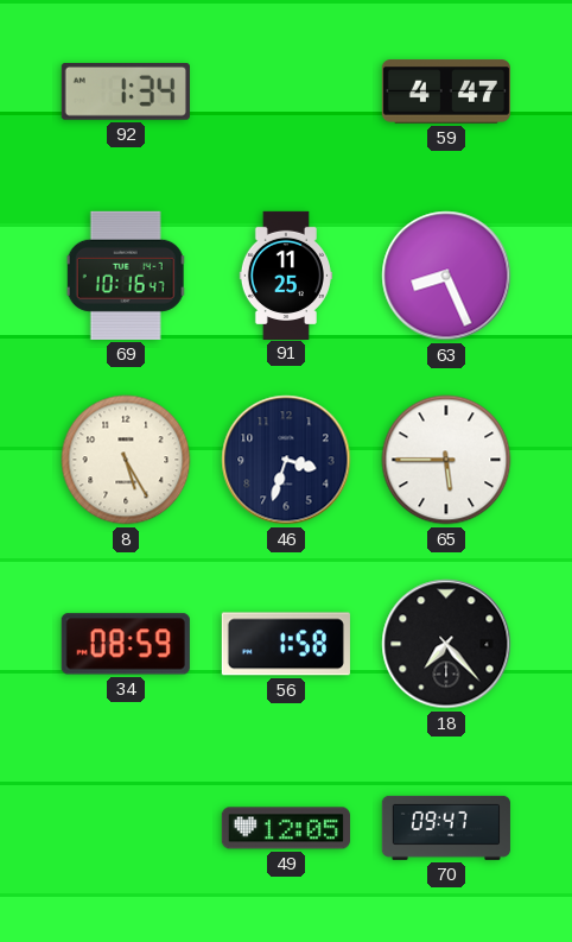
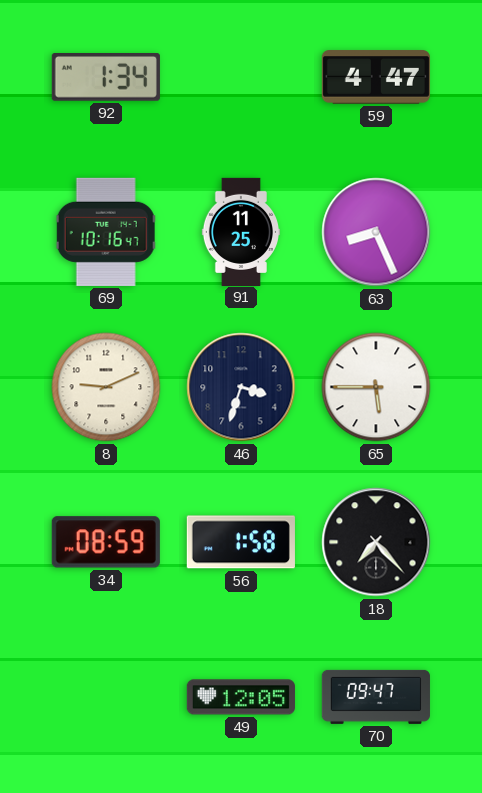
8: 5:25 -> 9:11 (106, 387)
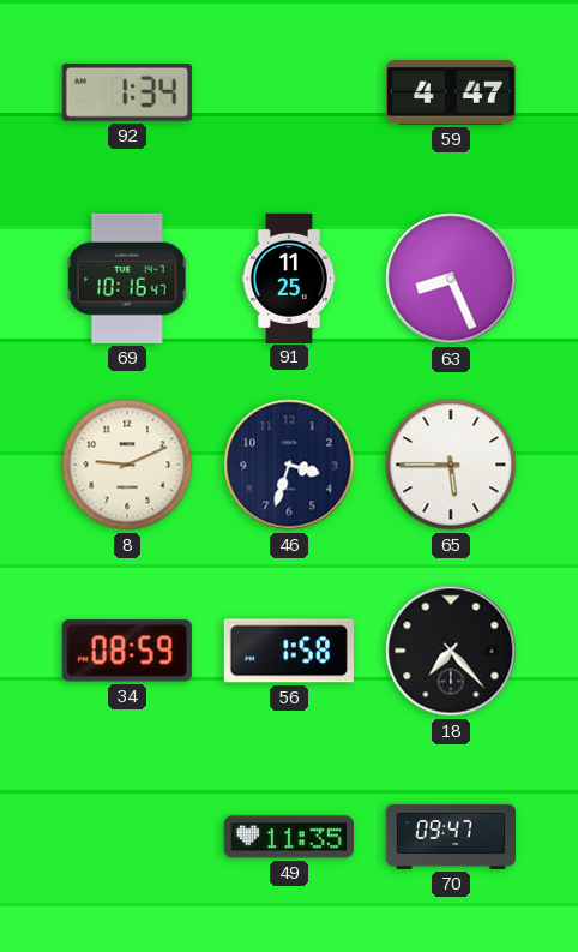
49: 12:05 -> 11:35 (289, 837)
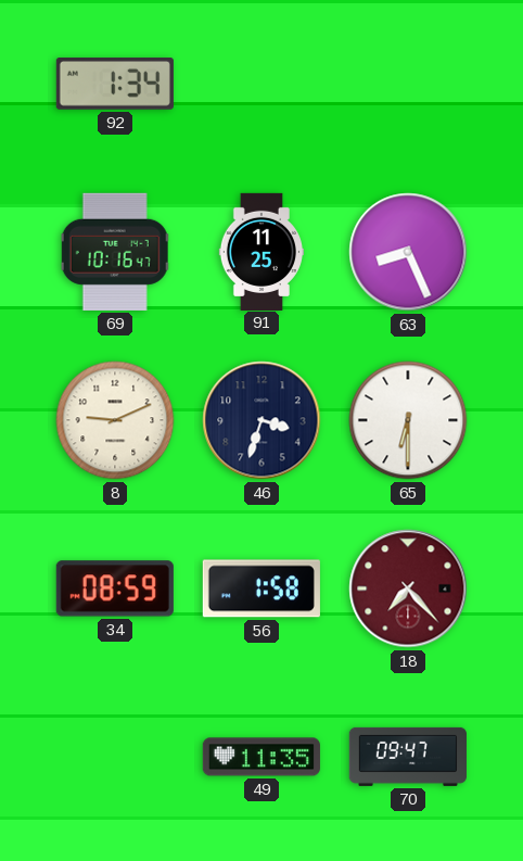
59: 4:47 -> none (451, 92)
65: 5:45 -> 6:30 (408, 420)
18 dial: black -> burgundy (408, 588)
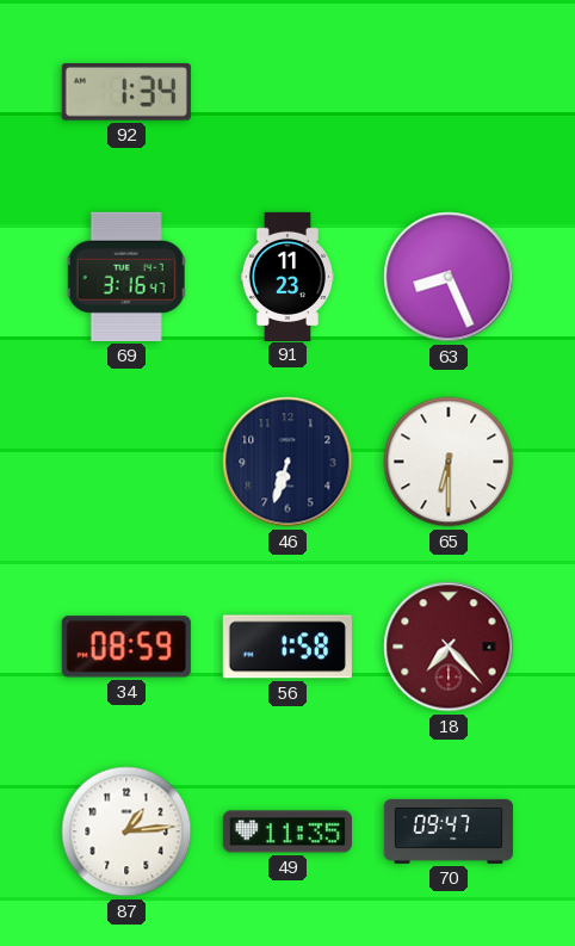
69: 10:16 -> 3:16 (126, 277)
91: 11:25 -> 11:23 (286, 276)
8: 9:11 -> none (115, 420)
46: 3:33 -> 6:33 (287, 462)
87: none -> 1:14 (126, 831)
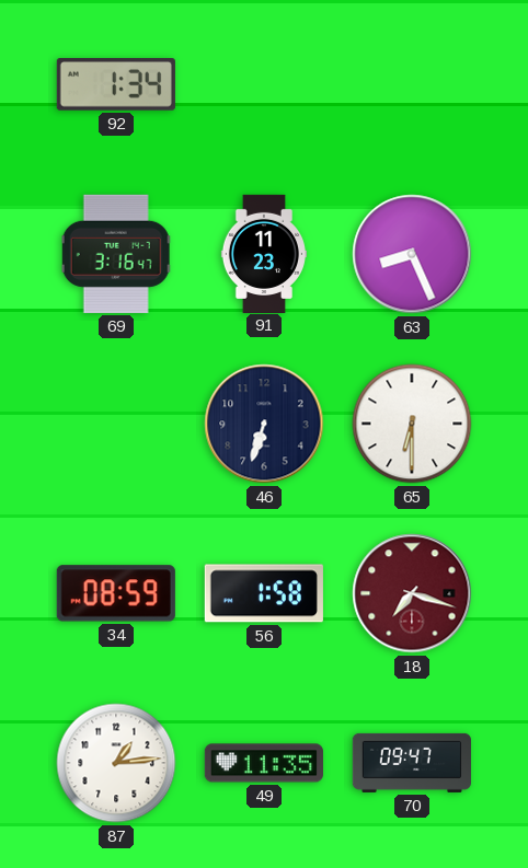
18: 7:23 -> 7:18 (412, 593)
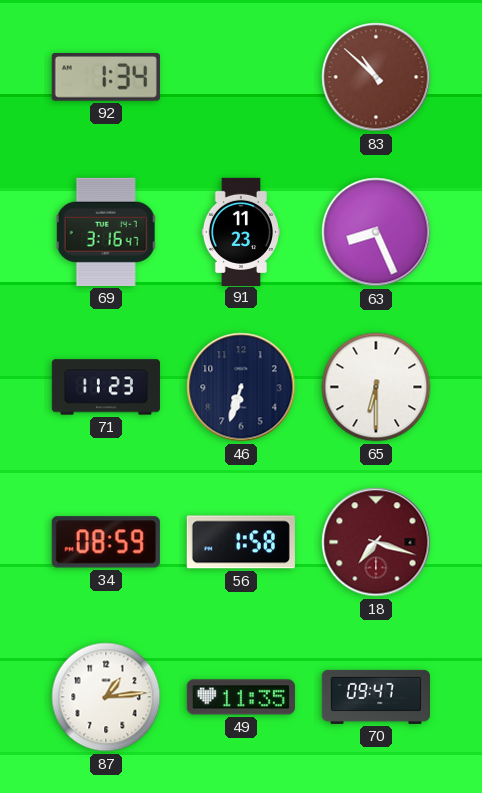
83: none -> 10:52 (376, 77)
71: none -> 11:23 (106, 387)
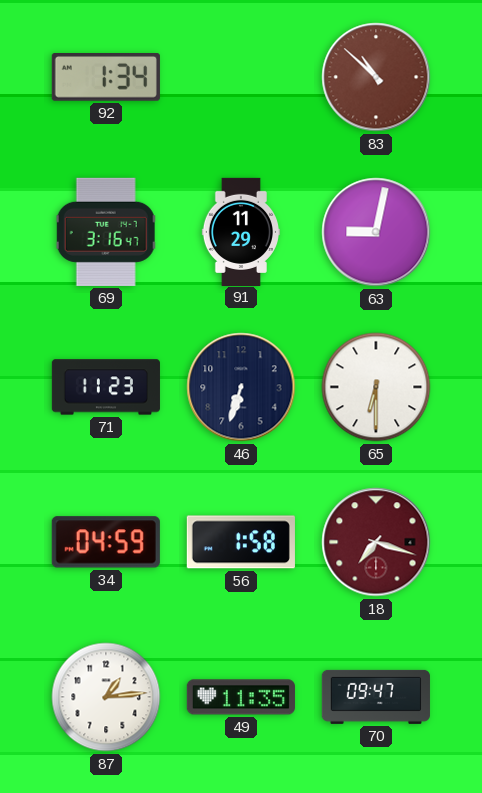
91: 11:23 -> 11:29 (240, 231)
63: 8:26 -> 9:02 (376, 232)
34: 08:59 -> 04:59 (106, 542)
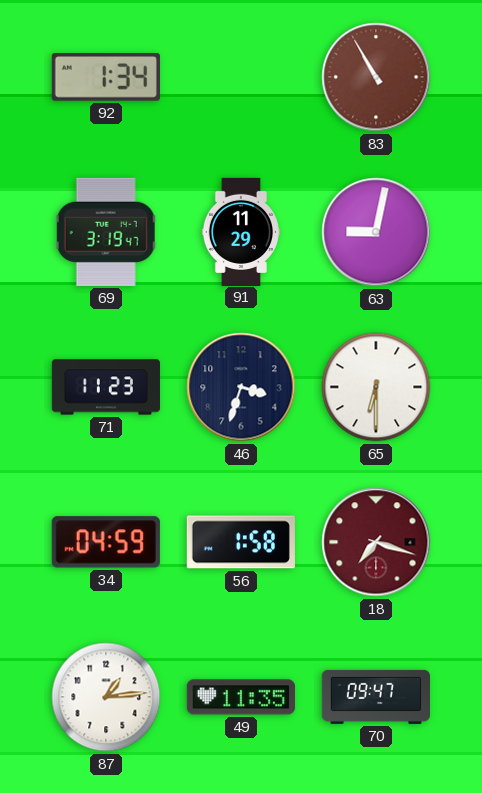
83: 10:52 -> 10:55 (376, 77)
69: 3:16 -> 3:19 (106, 232)
46: 6:33 -> 3:33 (241, 387)
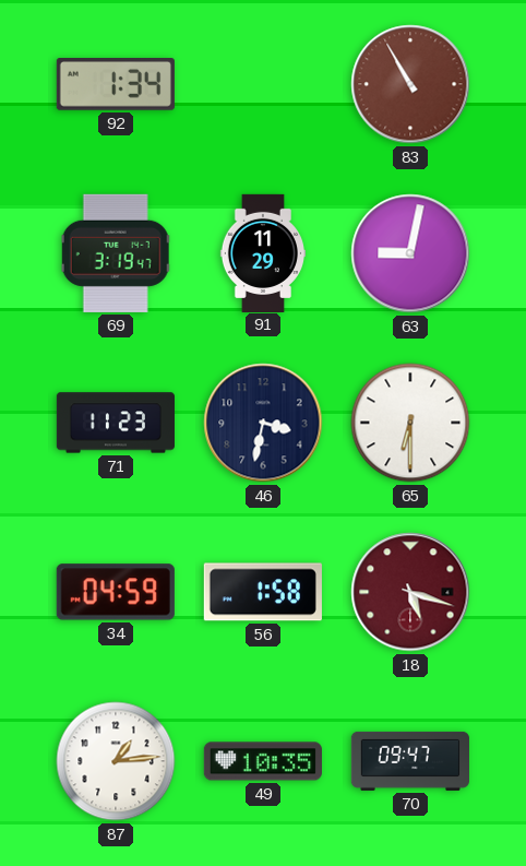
46: 3:33 -> 3:32 (263, 423)
18: 7:18 -> 5:18 (410, 592)
49: 11:35 -> 10:35 (263, 761)
